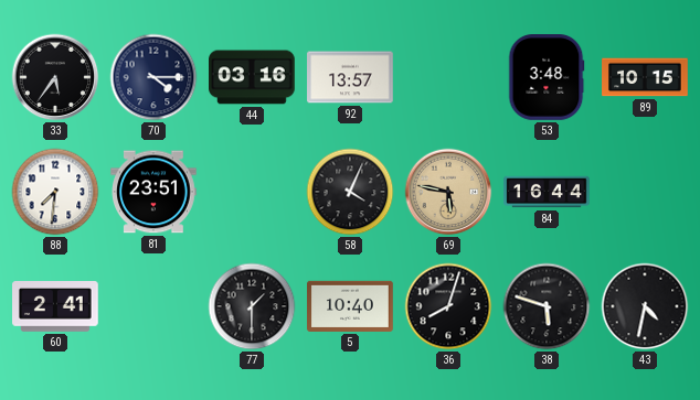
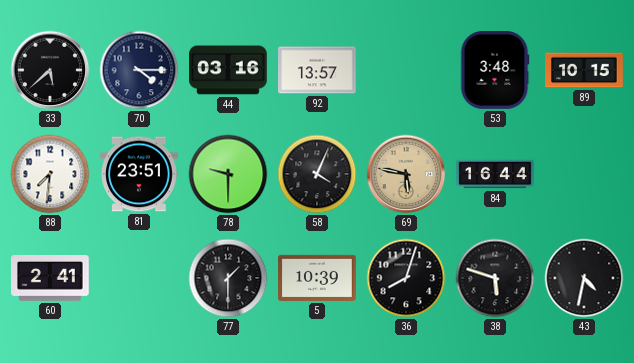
33: 5:36 -> 5:38 (50, 70)
78: none -> 9:30 (228, 174)
5: 10:40 -> 10:39 (317, 278)
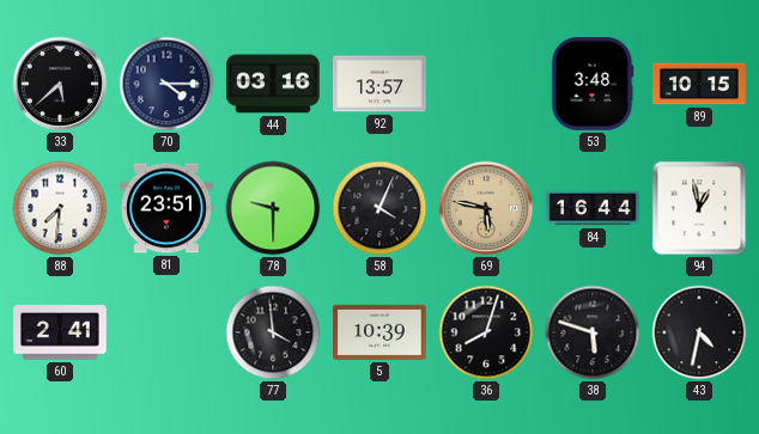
94: none -> 12:58 (699, 208)
77: 1:30 -> 3:59 (273, 332)
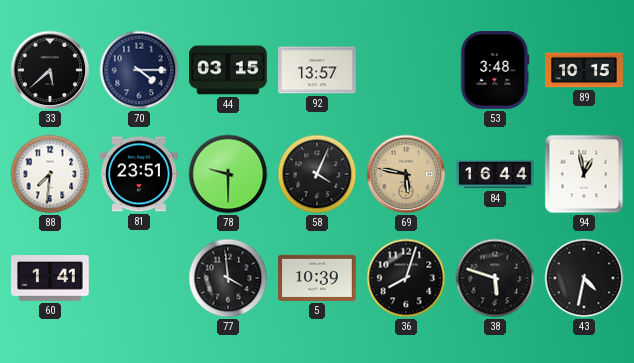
44: 03:16 -> 03:15 (229, 70)
60: 2:41 -> 1:41 (51, 279)
